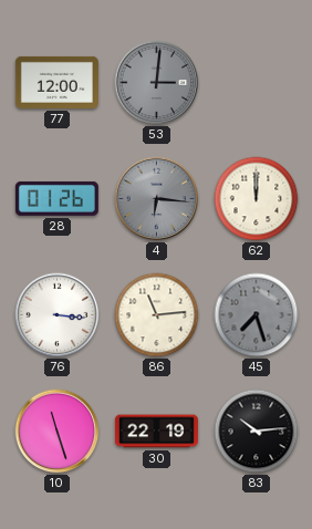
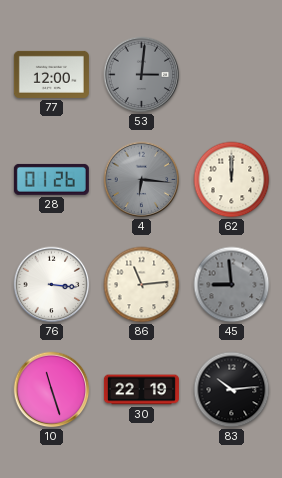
45: 7:27 -> 8:59 (232, 285)
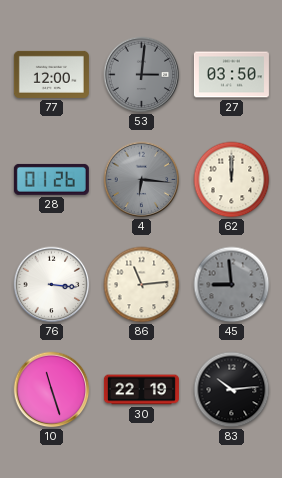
27: none -> 03:50 (231, 75)
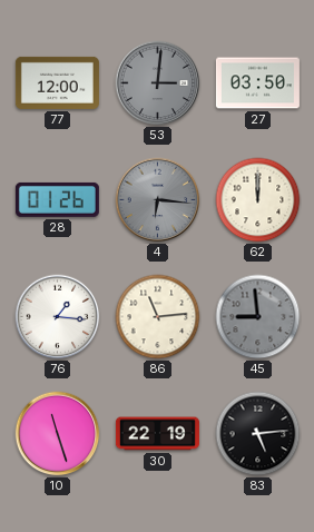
76: 3:16 -> 1:16 (58, 317)
83: 10:14 -> 5:14 (258, 434)
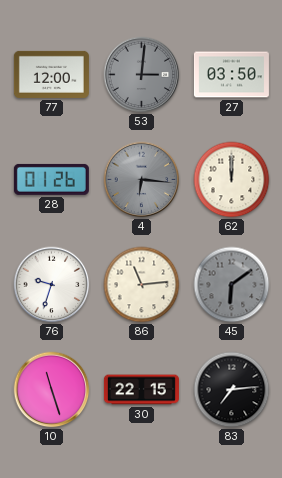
76: 1:16 -> 9:33 (52, 285)
45: 8:59 -> 6:09 (232, 285)
30: 22:19 -> 22:15 (141, 390)
83: 5:14 -> 7:14 (232, 390)
